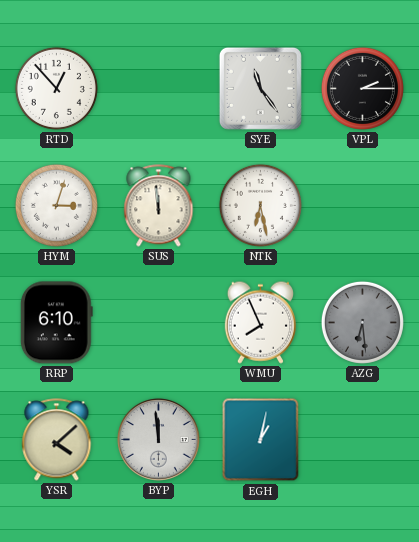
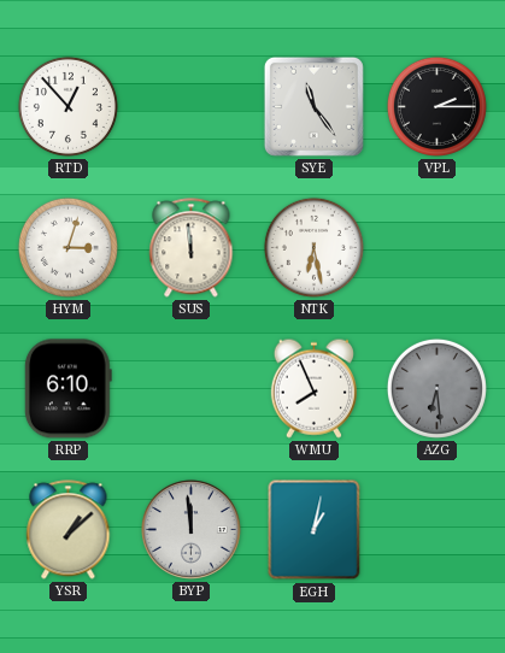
YSR: 4:08 -> 1:08 (69, 530)
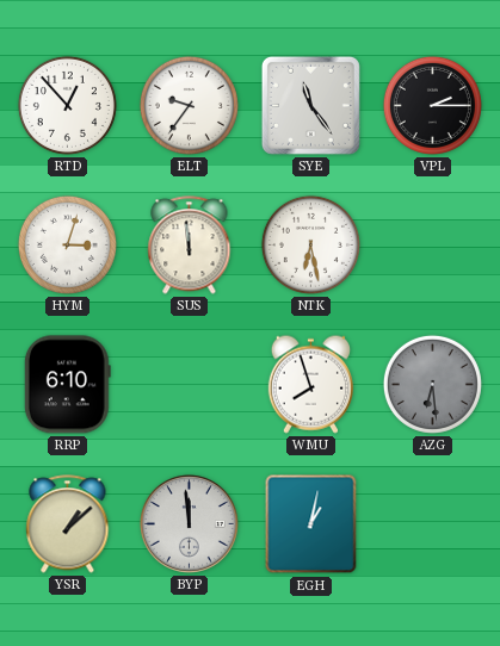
ELT: none -> 9:36 (189, 105)
WMU: 7:56 -> 7:57 (310, 384)
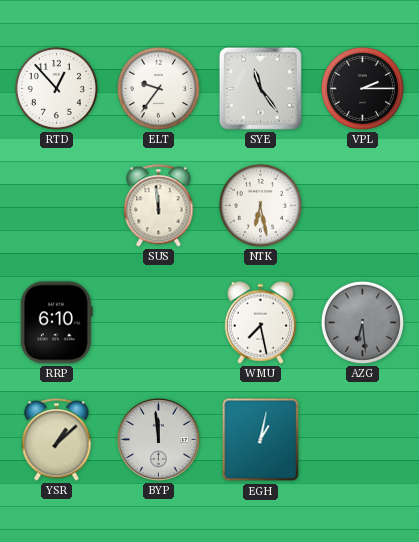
HYM: 3:03 -> none (67, 244)
WMU: 7:57 -> 7:28 (260, 322)
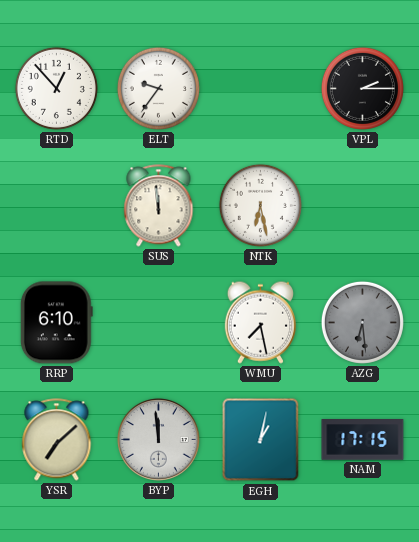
SYE: 11:24 -> none (260, 88)
YSR: 1:08 -> 7:08 (57, 440)
NAM: none -> 17:15 (363, 440)
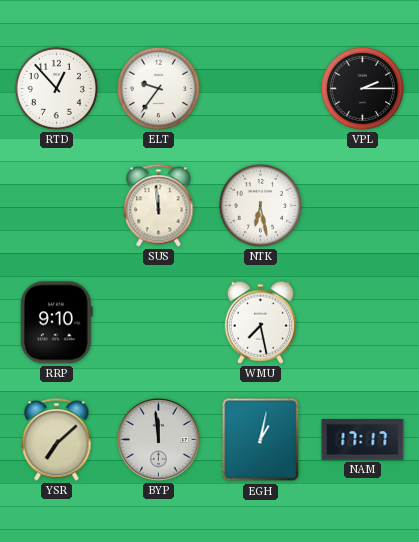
RRP: 6:10 -> 9:10 (56, 323)
AZG: 6:29 -> none (362, 322)
NAM: 17:15 -> 17:17 (363, 440)
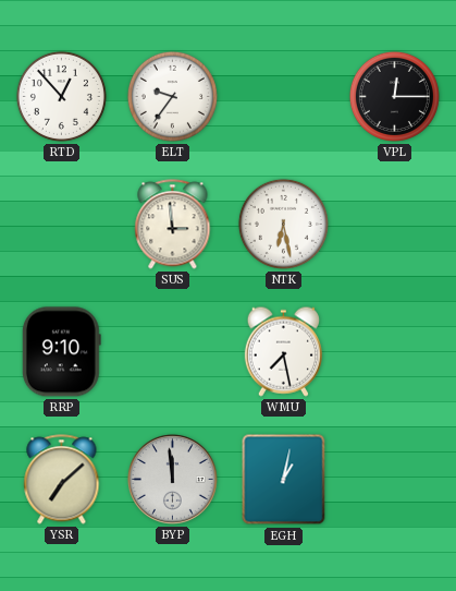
VPL: 2:15 -> 12:15 (394, 96)
SUS: 11:59 -> 2:59 (173, 225)
NAM: 17:17 -> none (363, 440)
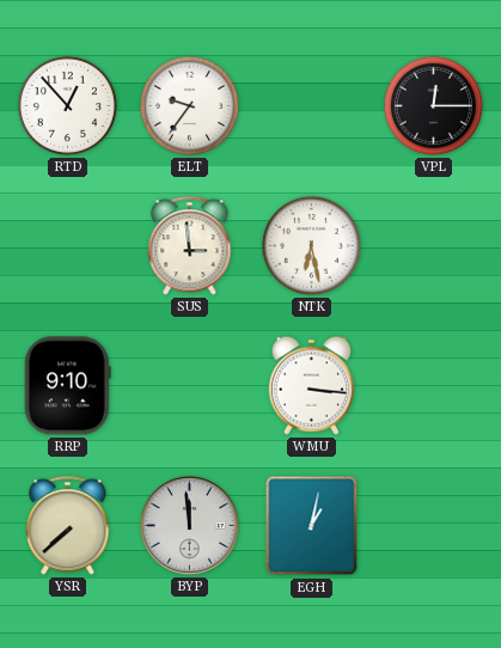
WMU: 7:28 -> 3:16 (311, 385)
YSR: 7:08 -> 7:38 (68, 526)
